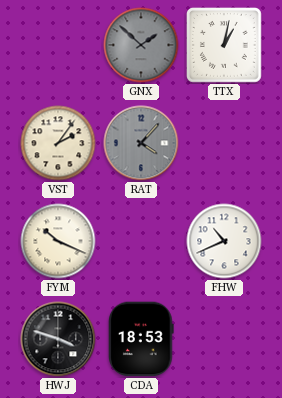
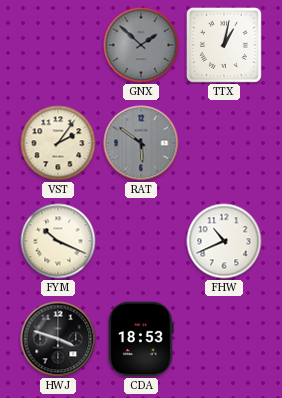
RAT: 4:07 -> 5:51 (141, 143)
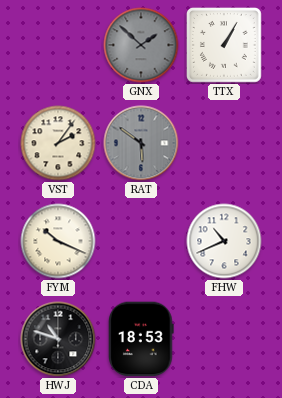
TTX: 1:02 -> 1:05 (225, 46)
HWJ: 3:48 -> 10:48 (58, 339)
